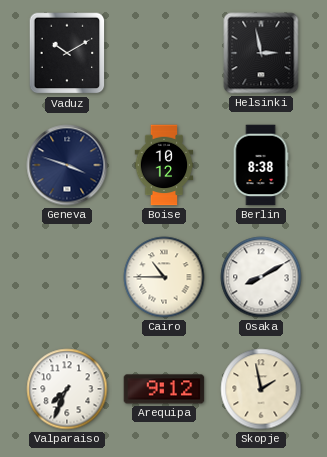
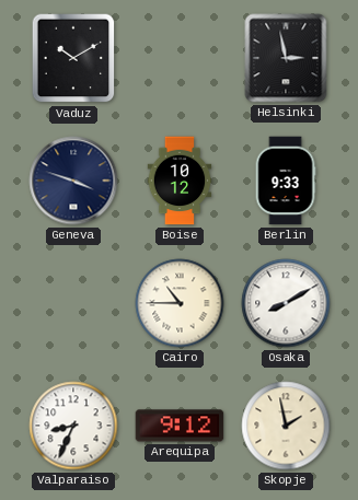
Berlin: 8:38 -> 9:33 (286, 181)
Valparaiso: 7:34 -> 8:34 (73, 426)
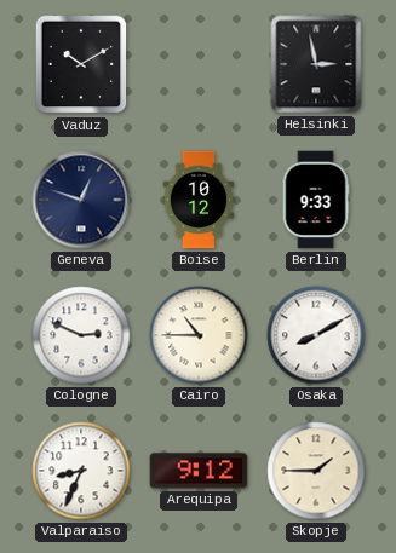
Geneva: 3:48 -> 12:48 (81, 200)
Cologne: none -> 2:49 (81, 335)
Skopje: 1:58 -> 1:45 (316, 471)
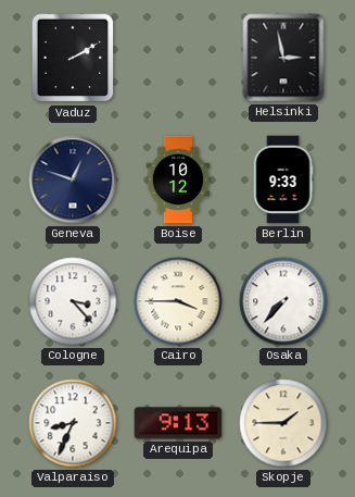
Vaduz: 10:10 -> 2:10 (73, 58)
Cologne: 2:49 -> 3:23 (73, 301)
Cairo: 10:45 -> 3:45 (178, 301)
Osaka: 8:10 -> 7:37 (283, 301)
Arequipa: 9:12 -> 9:13 (178, 423)
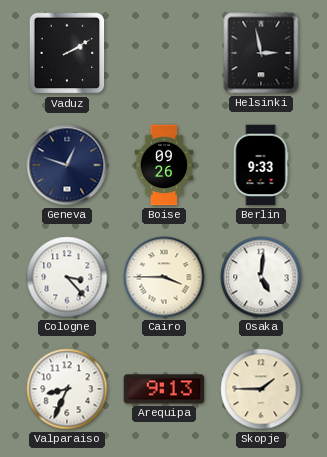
Boise: 10:12 -> 09:26 (164, 165)
Osaka: 7:37 -> 5:01 (261, 277)
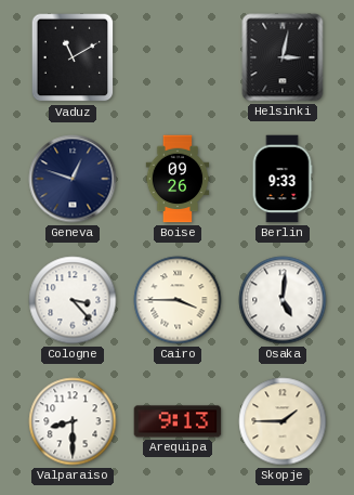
Vaduz: 2:10 -> 11:10 (73, 57)
Helsinki: 2:58 -> 3:02 (283, 57)
Valparaiso: 8:34 -> 8:30 (73, 421)
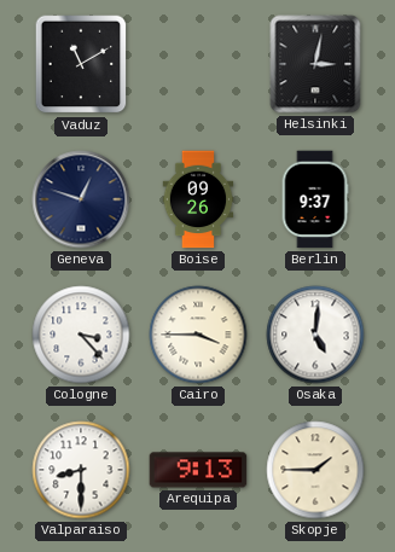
Berlin: 9:33 -> 9:37 (315, 199)
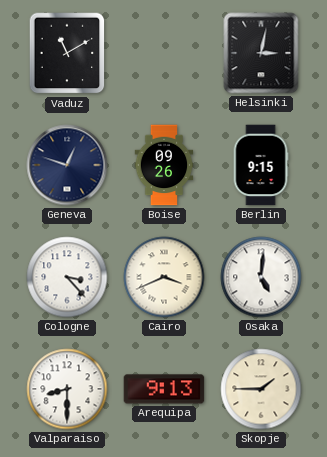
Berlin: 9:37 -> 9:15 (261, 165)
Cairo: 3:45 -> 3:41 (164, 277)
